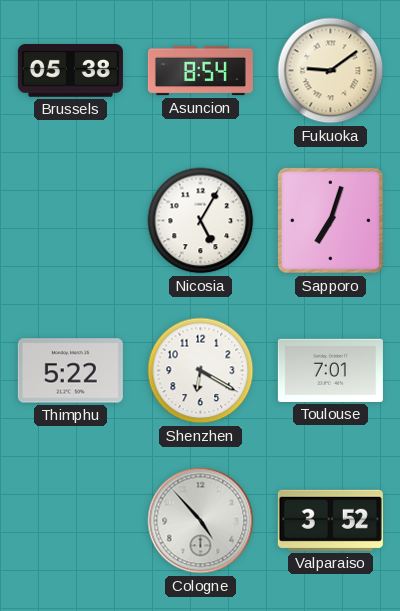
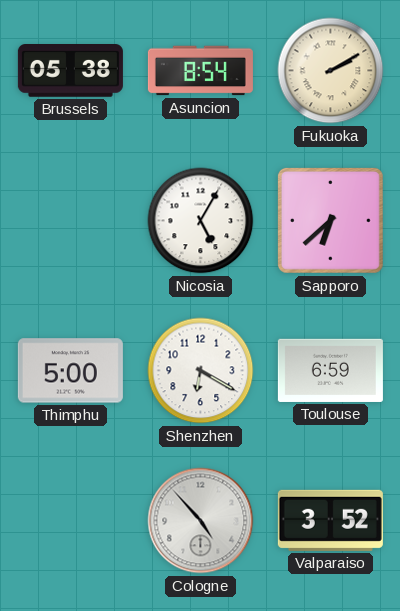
Fukuoka: 9:09 -> 2:10 (331, 71)
Sapporo: 7:03 -> 6:38 (330, 220)
Thimphu: 5:22 -> 5:00 (70, 371)
Toulouse: 7:01 -> 6:59 (330, 370)
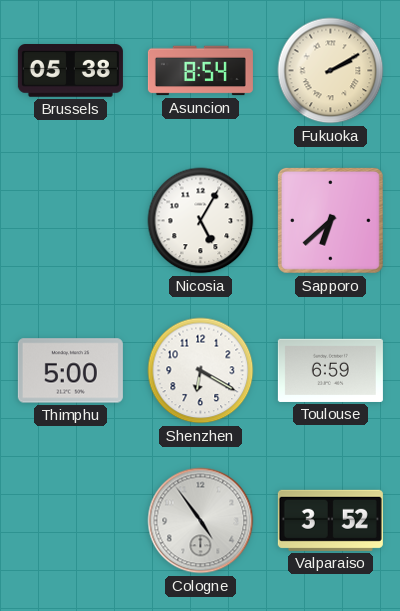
Cologne: 4:53 -> 4:54 (201, 521)
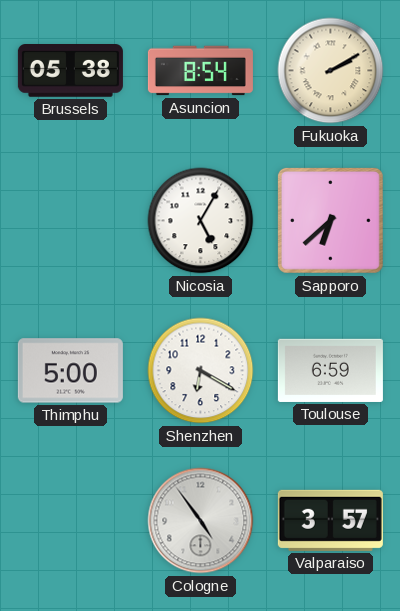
Valparaiso: 3:52 -> 3:57 (330, 520)
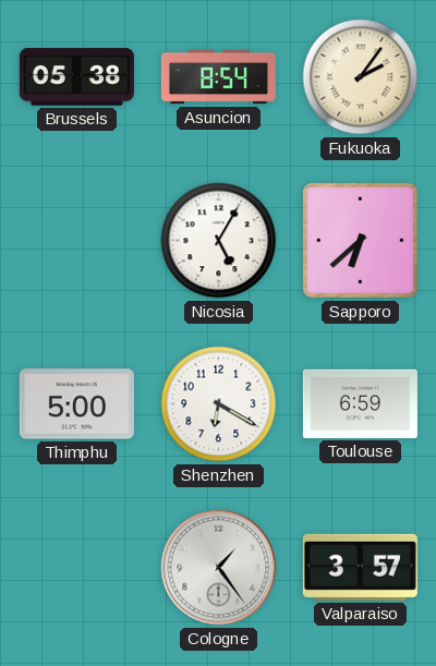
Fukuoka: 2:10 -> 2:06 (361, 77)
Cologne: 4:54 -> 1:24 (219, 568)
